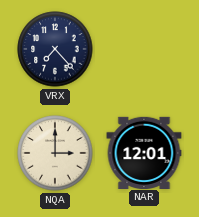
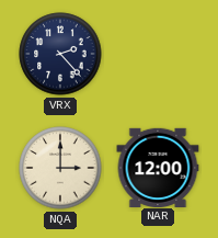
VRX: 7:23 -> 2:23 (60, 54)
NAR: 12:01 -> 12:00 (158, 167)
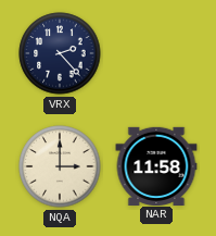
NAR: 12:00 -> 11:58 (156, 165)
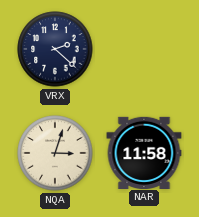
VRX: 2:23 -> 2:22 (55, 49)
NQA: 3:00 -> 3:03 (55, 153)
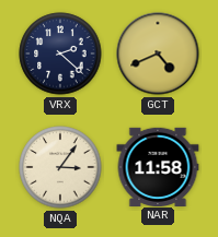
GCT: none -> 4:41 (158, 54)
NQA: 3:03 -> 3:06 (60, 167)
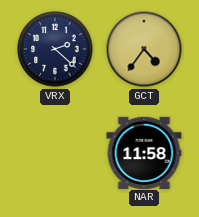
GCT: 4:41 -> 4:36 (144, 49)
NQA: 3:06 -> none (60, 167)
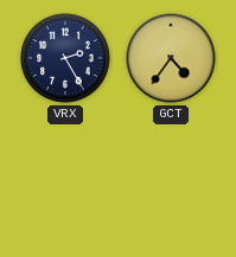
VRX: 2:22 -> 2:25 (65, 58)
NAR: 11:58 -> none (144, 152)
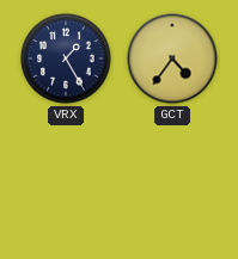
VRX: 2:25 -> 1:25 (66, 58)
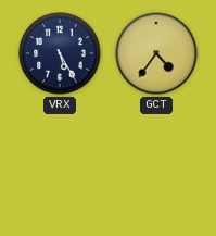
VRX: 1:25 -> 5:25 (60, 53)
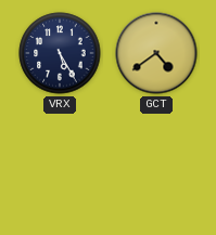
GCT: 4:36 -> 4:39 (156, 53)
